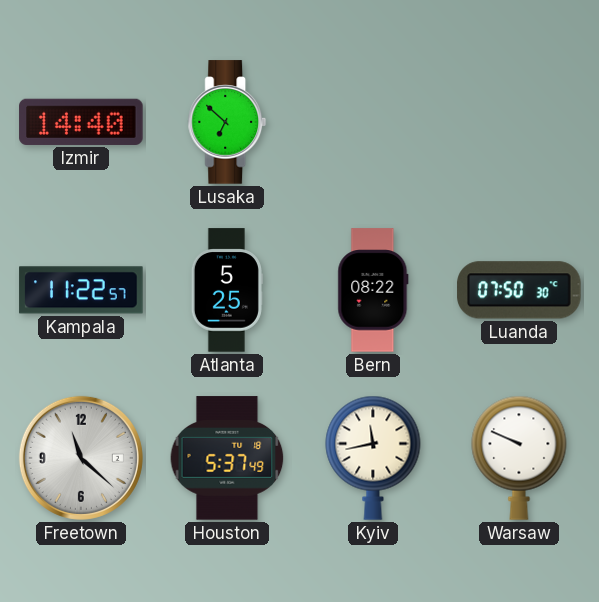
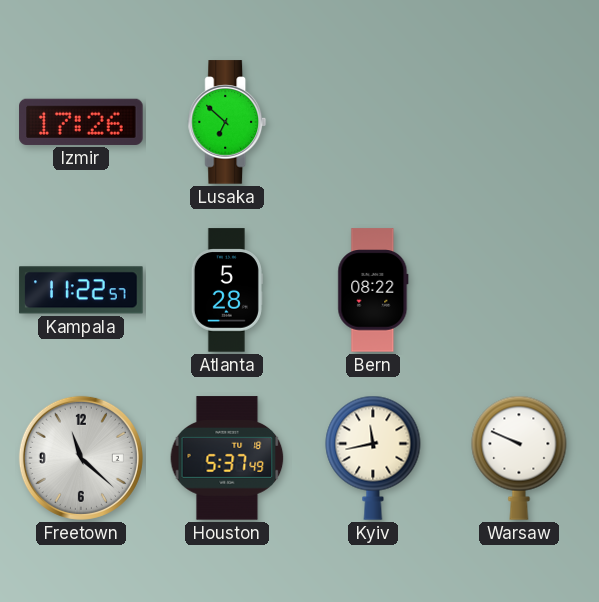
Izmir: 14:40 -> 17:26 (81, 122)
Atlanta: 5:25 -> 5:28 (227, 290)
Luanda: 07:50 -> none (519, 290)
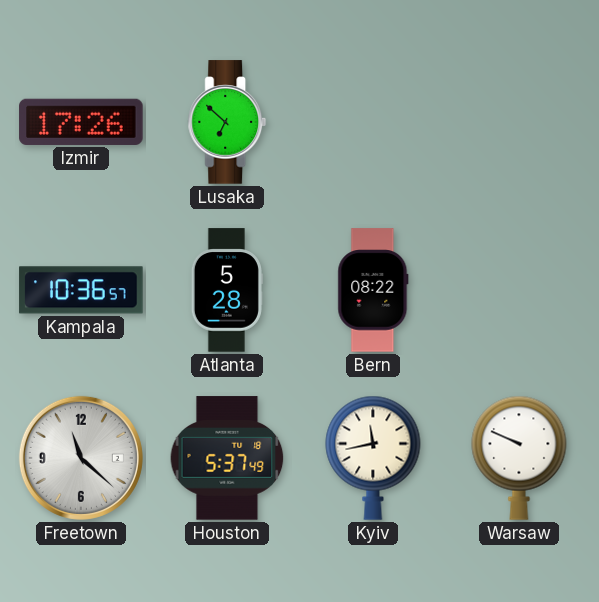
Kampala: 11:22 -> 10:36 (81, 290)
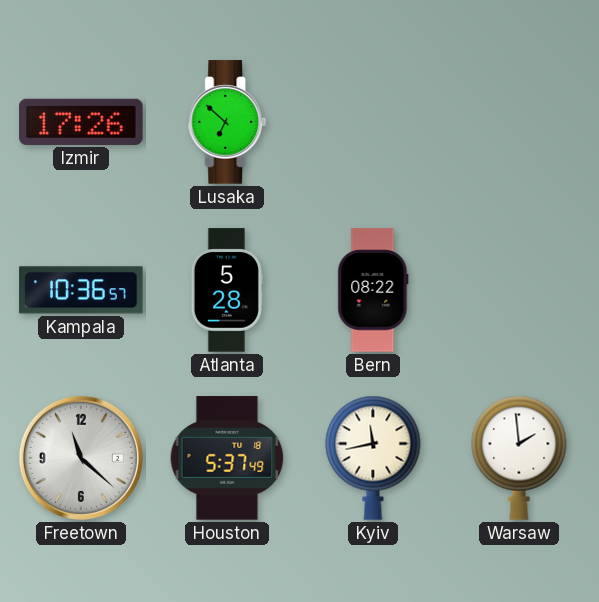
Warsaw: 9:49 -> 1:59 (519, 458)
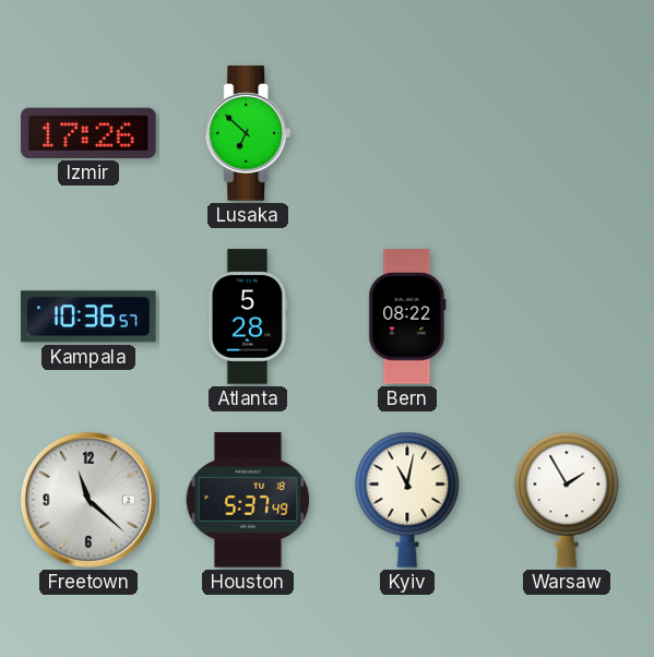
Kyiv: 11:43 -> 11:02 (407, 500)
Warsaw: 1:59 -> 1:55 (567, 500)
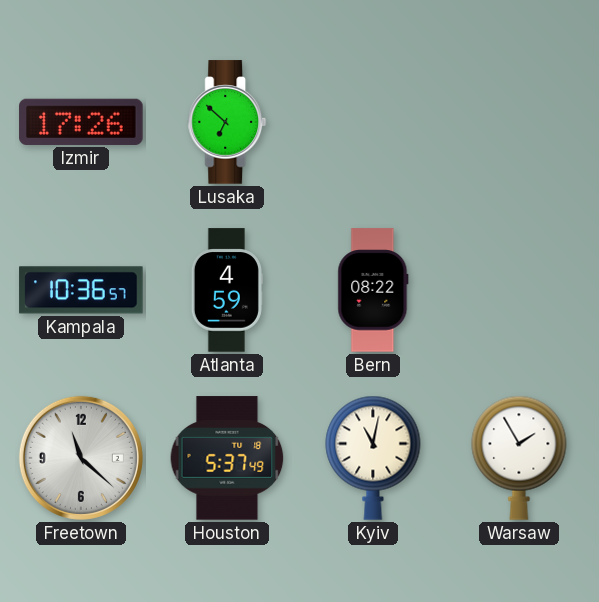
Atlanta: 5:28 -> 4:59 (227, 290)
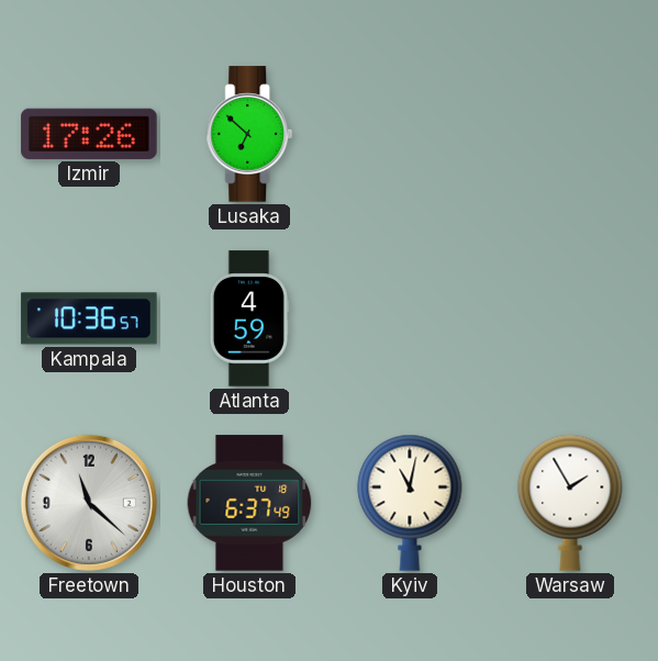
Bern: 08:22 -> none (373, 290)
Houston: 5:37 -> 6:37 (249, 503)
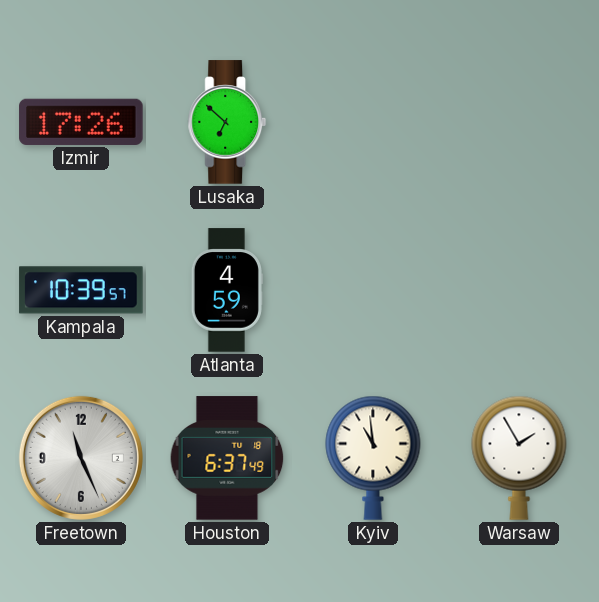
Kampala: 10:36 -> 10:39 (81, 290)
Freetown: 11:22 -> 11:26 (81, 458)
Kyiv: 11:02 -> 10:59 (373, 458)
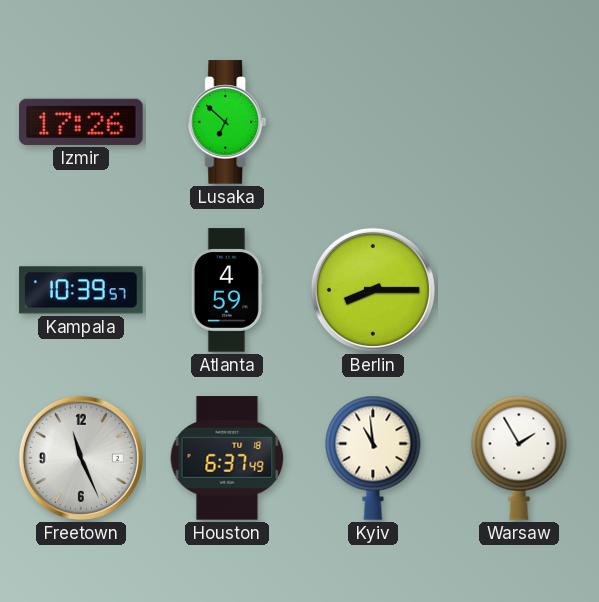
Berlin: none -> 8:15 (373, 290)
